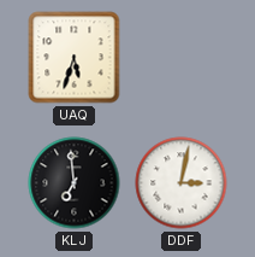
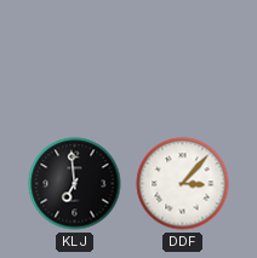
UAQ: 5:33 -> none (75, 58)
DDF: 3:02 -> 3:07 (183, 184)
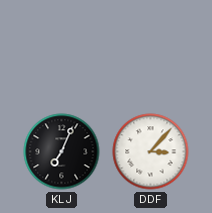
KLJ: 6:59 -> 7:04 (62, 152)
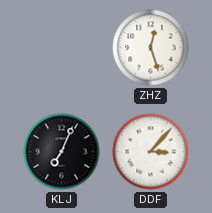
ZHZ: none -> 12:27 (151, 48)
